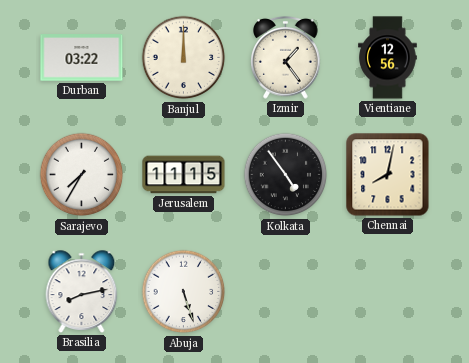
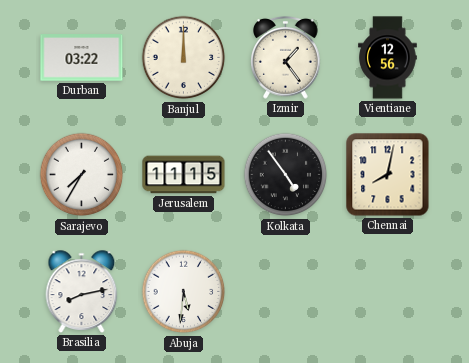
Abuja: 5:27 -> 5:31 (184, 292)
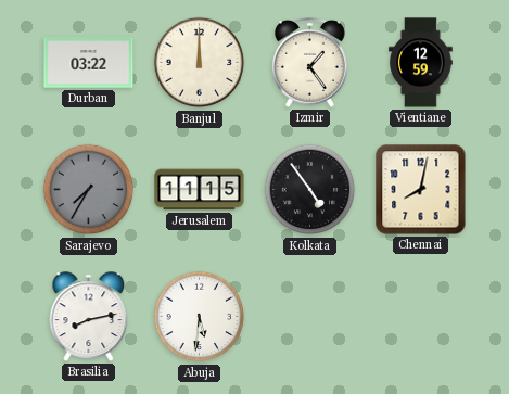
Vientiane: 12:56 -> 12:59 (421, 63)
Sarajevo dial: white -> grey (89, 190)
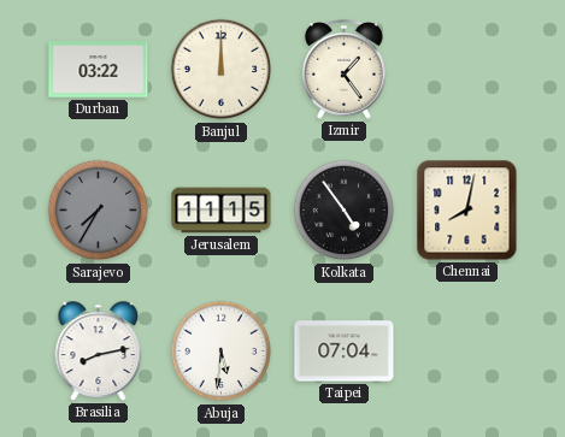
Vientiane: 12:59 -> none (421, 63)
Taipei: none -> 07:04 (345, 352)
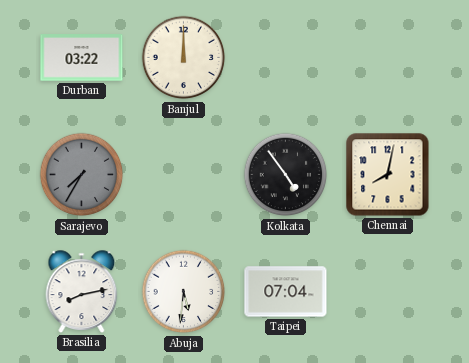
Izmir: 1:24 -> none (345, 70)
Jerusalem: 11:15 -> none (222, 211)
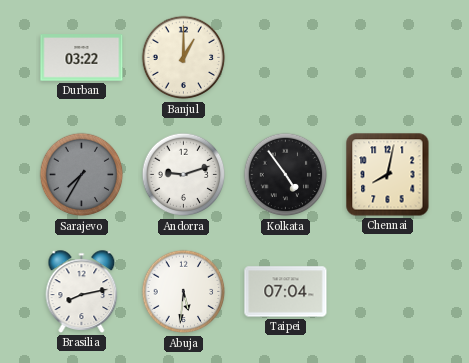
Banjul: 12:00 -> 1:00 (184, 58)
Andorra: none -> 9:12 (184, 175)
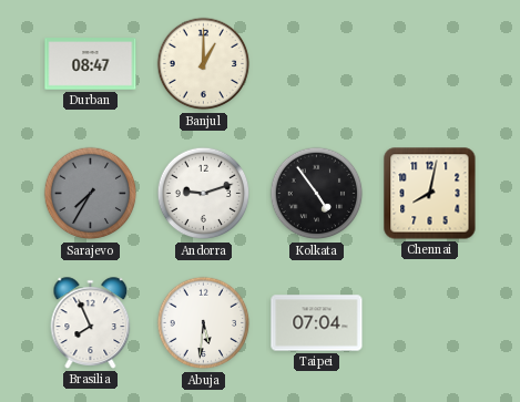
Durban: 03:22 -> 08:47 (91, 64)
Brasilia: 8:13 -> 7:56 (91, 323)
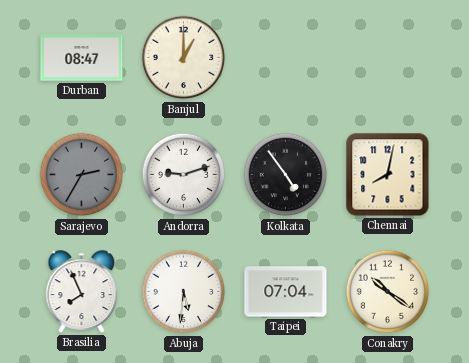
Sarajevo: 7:35 -> 2:35 (82, 175)
Conakry: none -> 10:21 (388, 292)
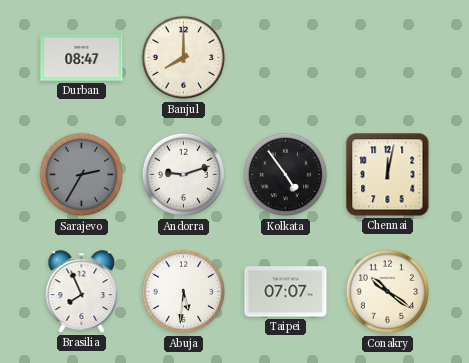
Banjul: 1:00 -> 8:00 (184, 58)
Chennai: 8:02 -> 12:02 (388, 175)
Taipei: 07:04 -> 07:07 (286, 292)
